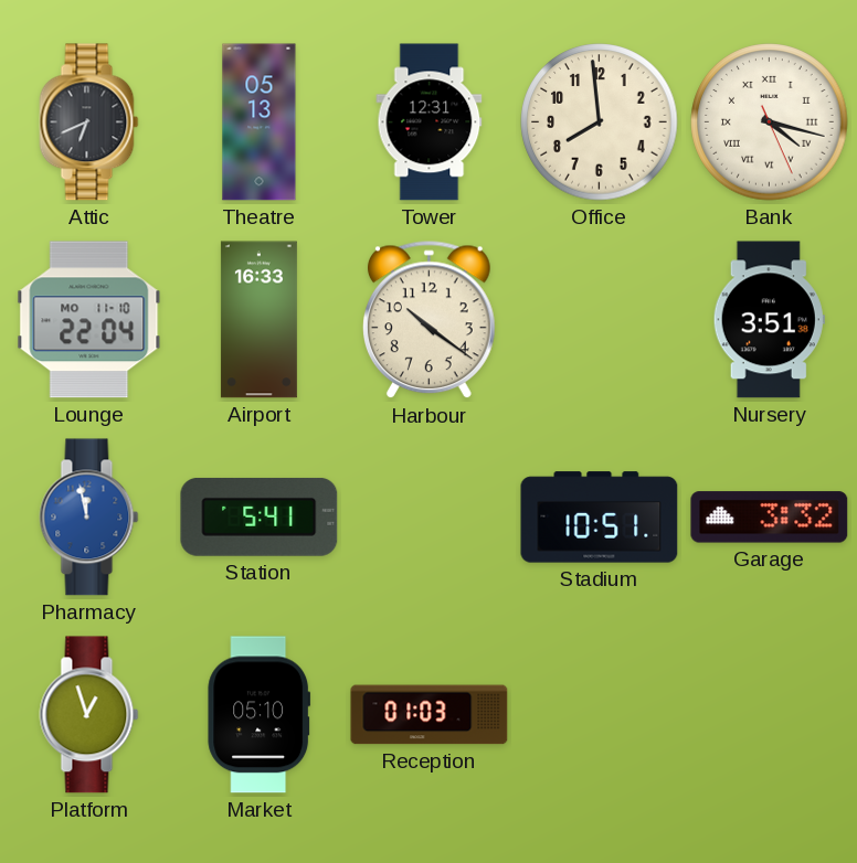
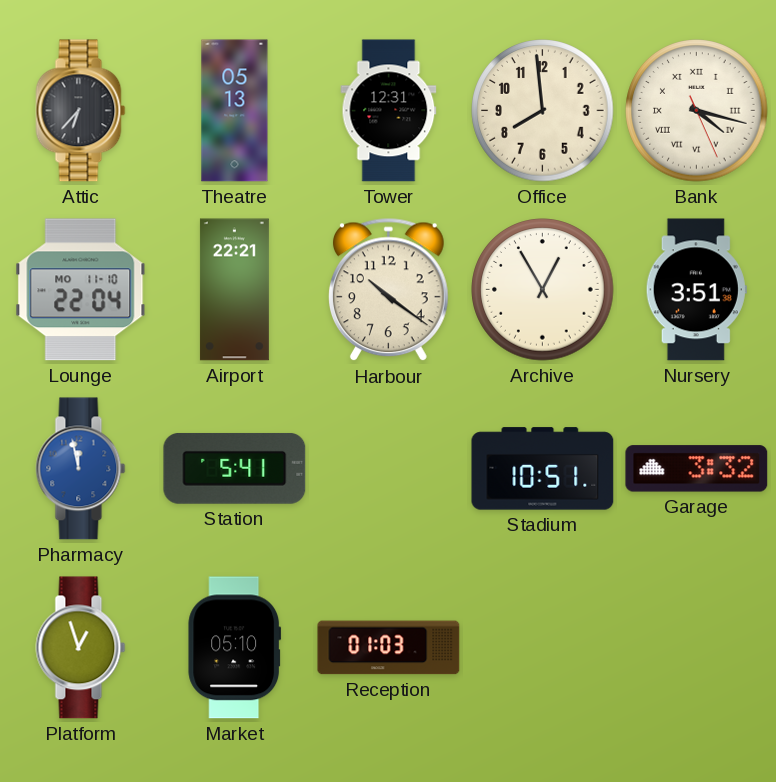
Attic: 6:41 -> 6:37 (81, 111)
Airport: 16:33 -> 22:21 (234, 290)
Archive: none -> 12:55 (543, 290)
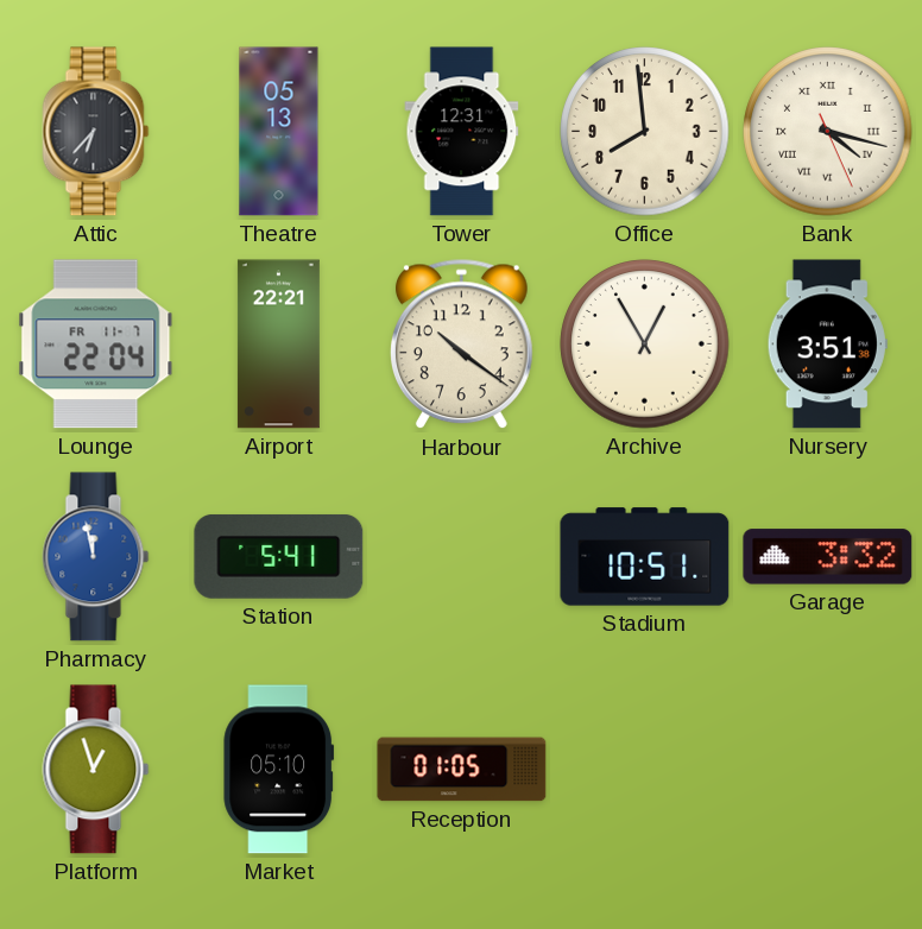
Lounge date: MO 11-10 -> FR 11-7 (96, 345)
Reception: 01:03 -> 01:05 (462, 770)
